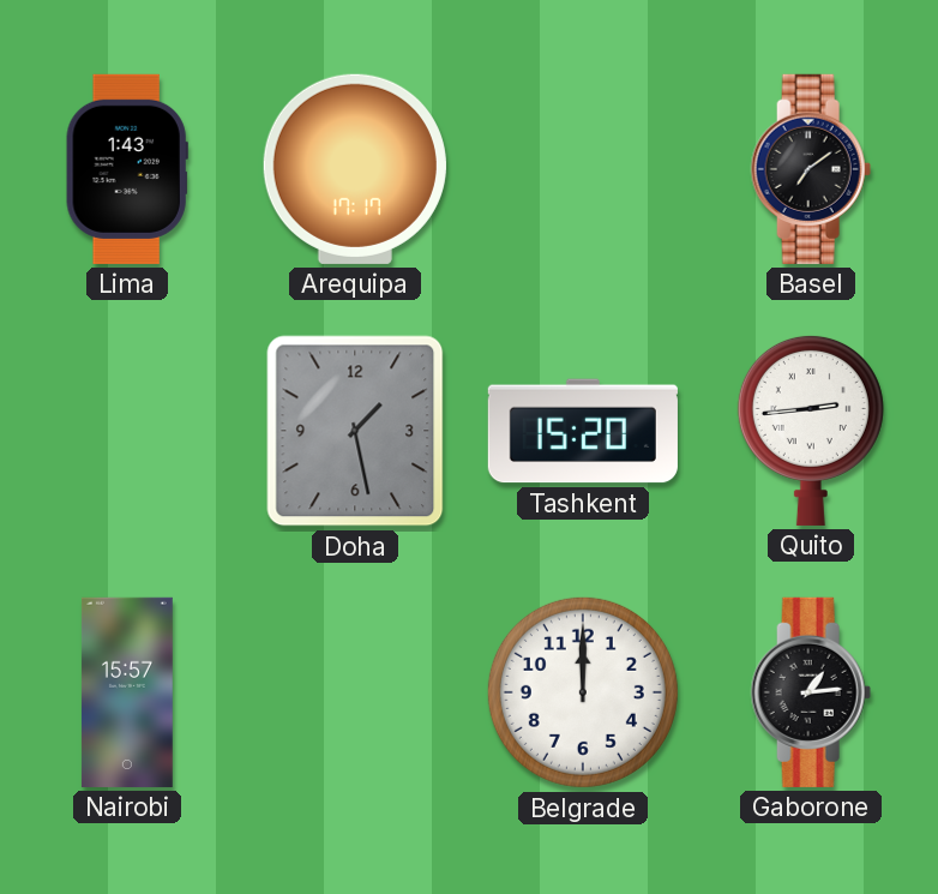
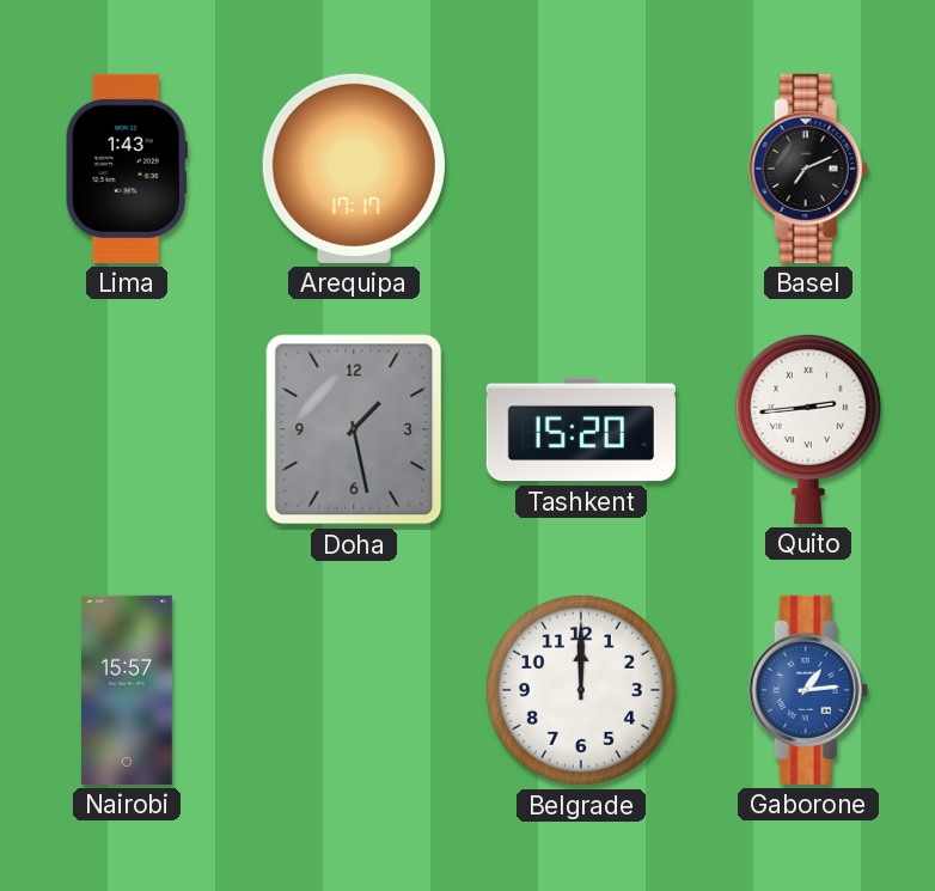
Basel: 7:09 -> 7:11 (808, 169)
Gaborone dial: black -> blue (808, 690)
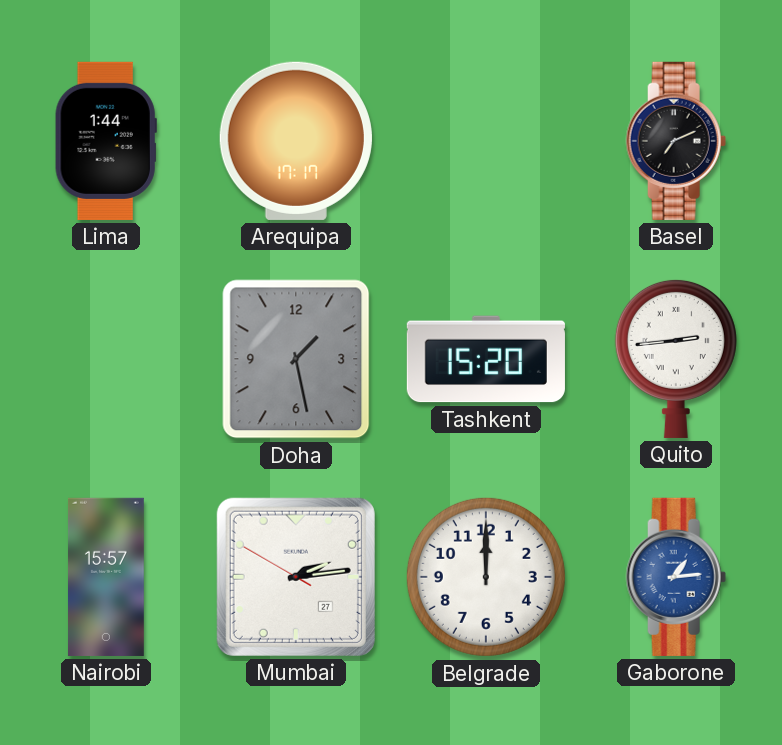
Lima: 1:43 -> 1:44 (106, 141)
Mumbai: none -> 2:13 (296, 577)
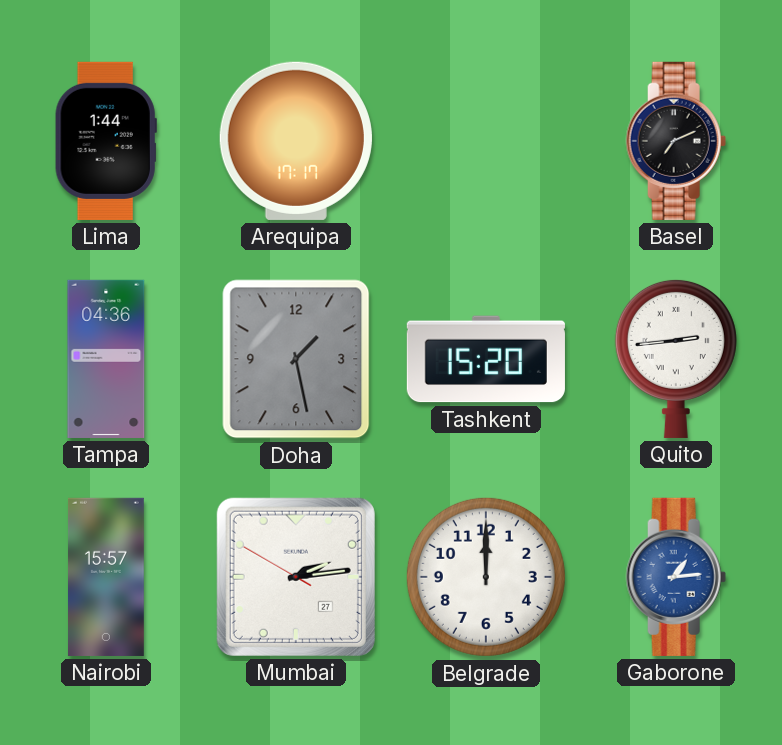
Tampa: none -> 04:36 (106, 359)
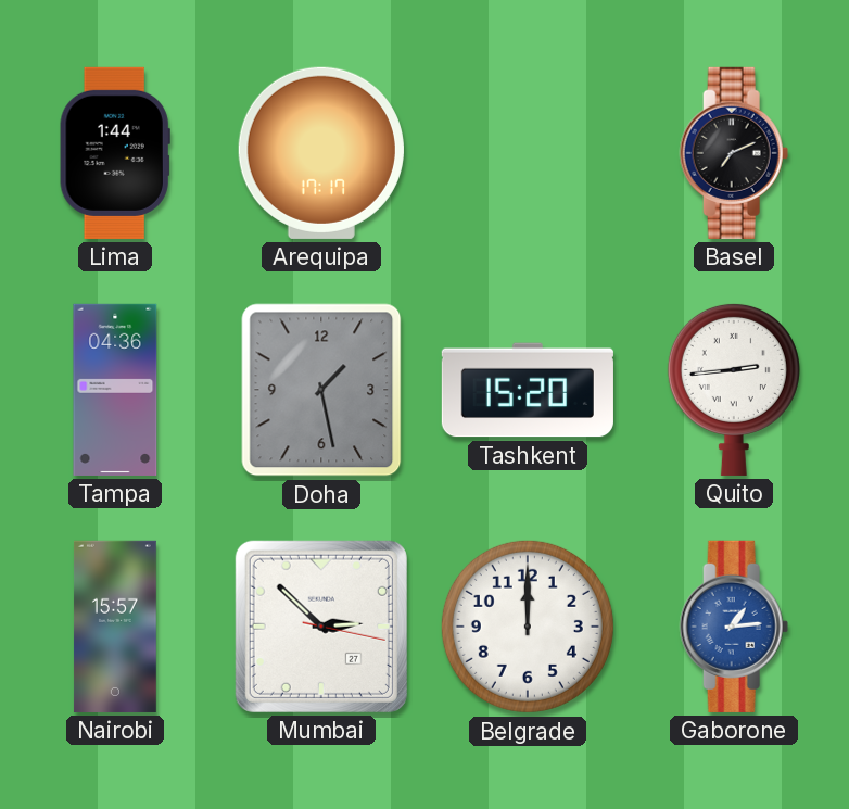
Mumbai: 2:13 -> 2:52 (321, 627)
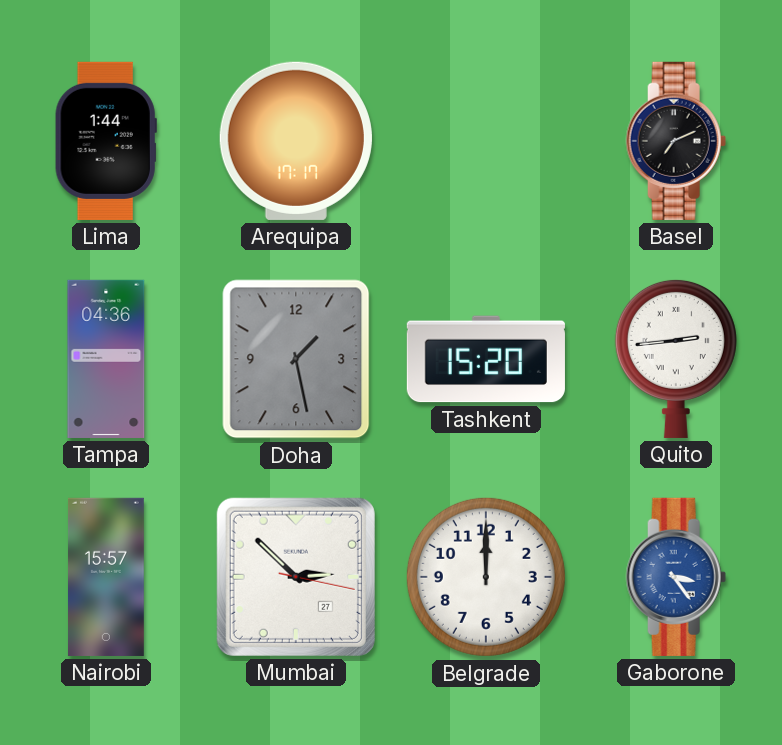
Gaborone: 1:14 -> 3:24 (676, 577)
